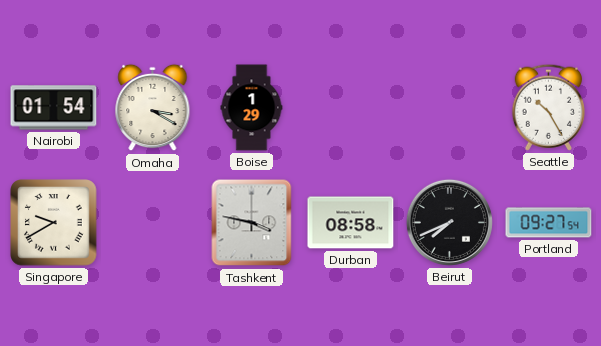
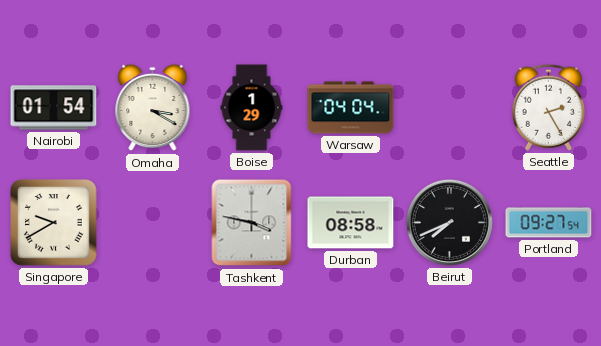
Warsaw: none -> 04:04 (351, 108)
Seattle: 10:25 -> 2:25 (548, 107)
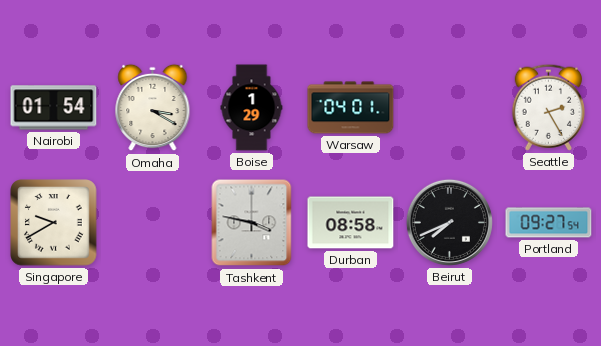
Warsaw: 04:04 -> 04:01 (351, 108)
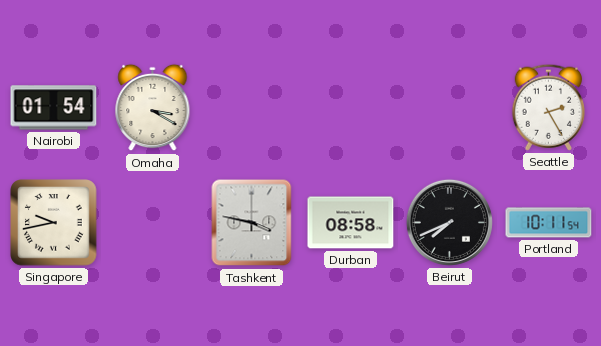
Boise: 1:29 -> none (252, 108)
Warsaw: 04:01 -> none (351, 108)
Singapore: 9:40 -> 9:43 (54, 223)
Portland: 09:27 -> 10:11 (549, 223)
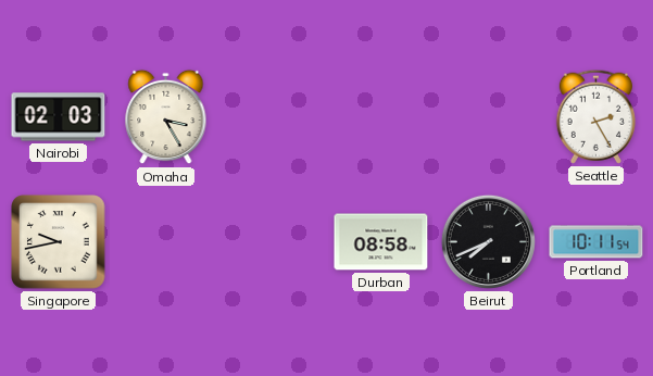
Nairobi: 01:54 -> 02:03 (59, 117)
Omaha: 3:20 -> 3:25 (166, 117)
Tashkent: 3:47 -> none (252, 223)
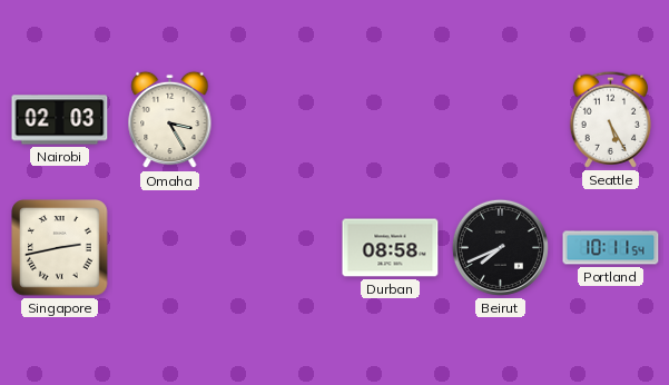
Seattle: 2:25 -> 5:25 (610, 119)
Singapore: 9:43 -> 2:43 (60, 248)
